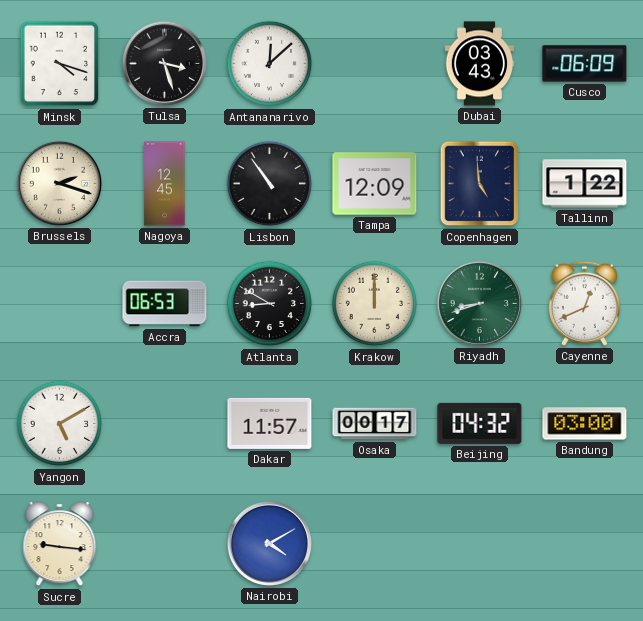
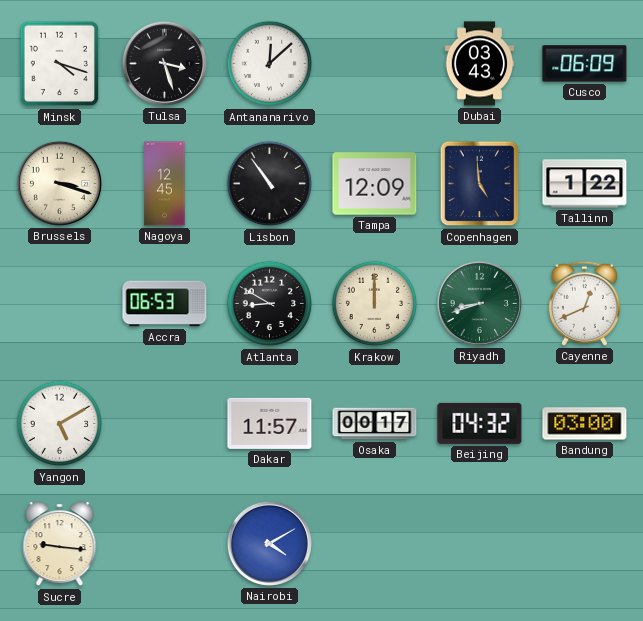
Brussels: 2:18 -> 3:18 (59, 183)
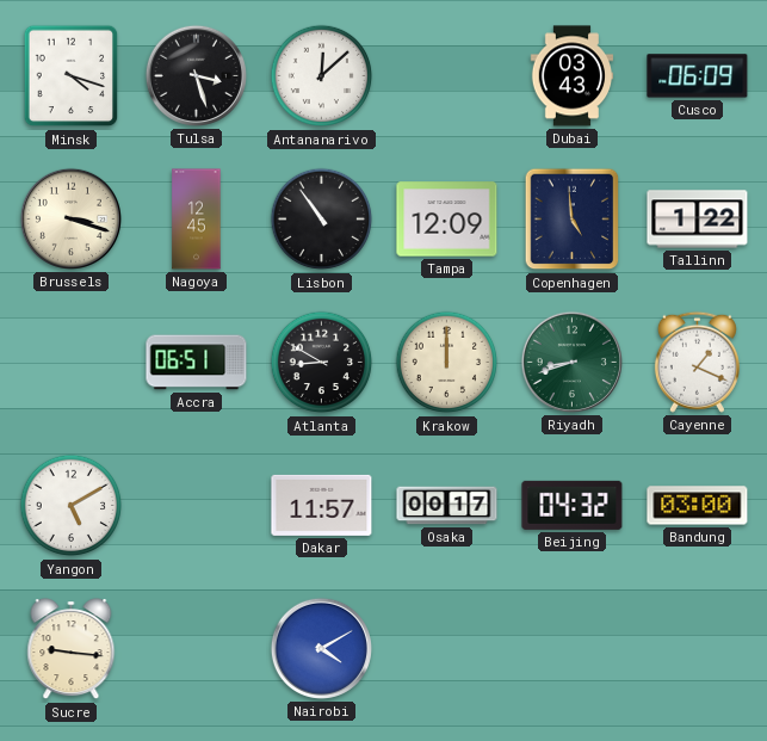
Accra: 06:53 -> 06:51 (197, 363)
Cayenne: 12:41 -> 1:19 (697, 362)
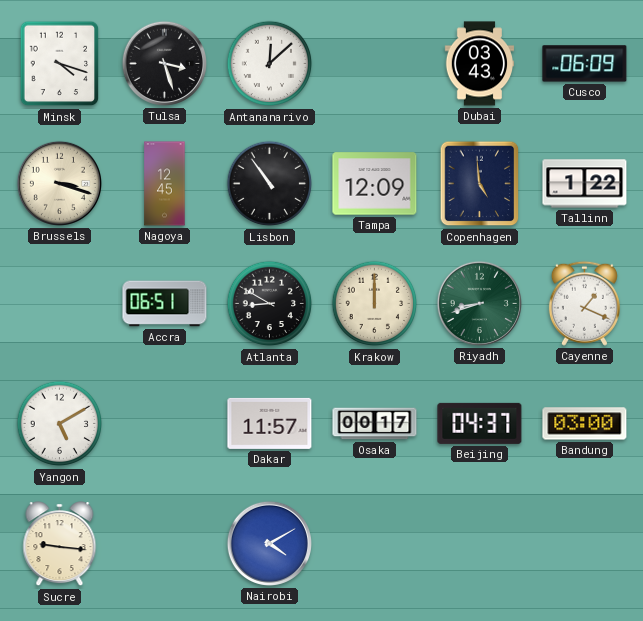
Beijing: 04:32 -> 04:37 (480, 423)
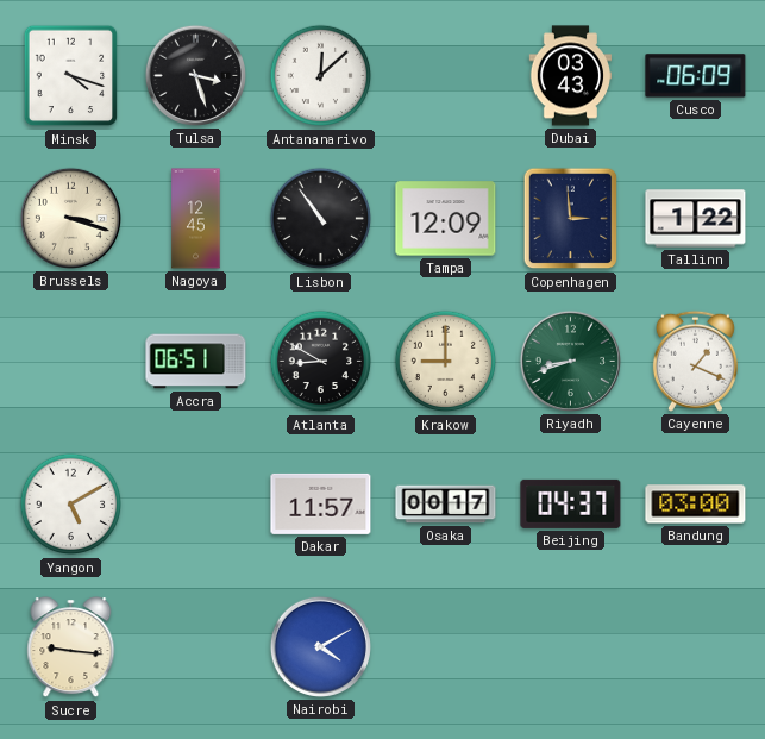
Copenhagen: 4:59 -> 2:59 (571, 219)
Krakow: 12:00 -> 9:00 (446, 362)
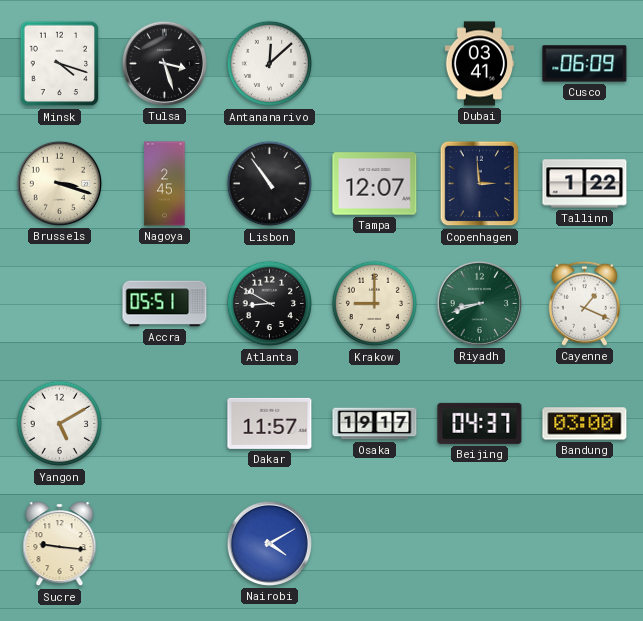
Dubai: 03:43 -> 03:41 (480, 64)
Nagoya: 12:45 -> 2:45 (165, 184)
Tampa: 12:09 -> 12:07 (375, 184)
Accra: 06:51 -> 05:51 (165, 304)
Osaka: 00:17 -> 19:17 (375, 424)
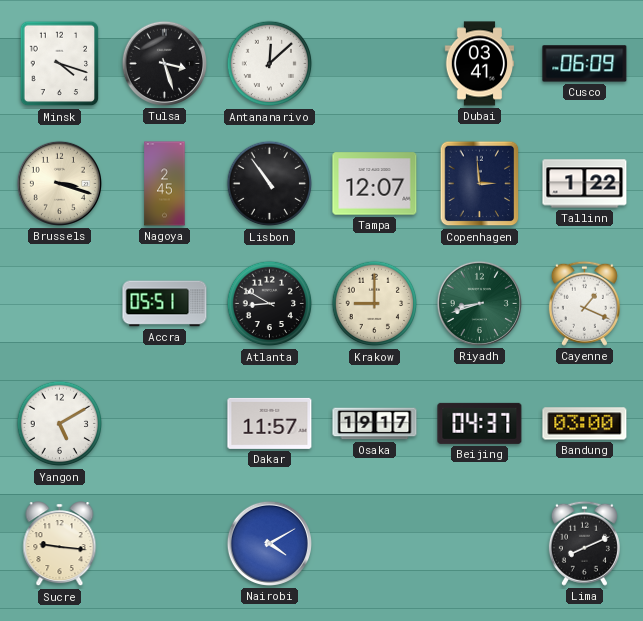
Lima: none -> 8:11 (584, 543)
